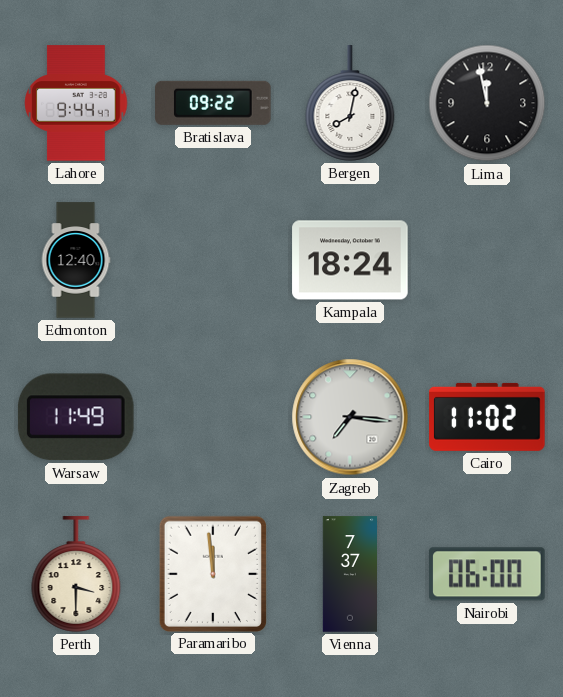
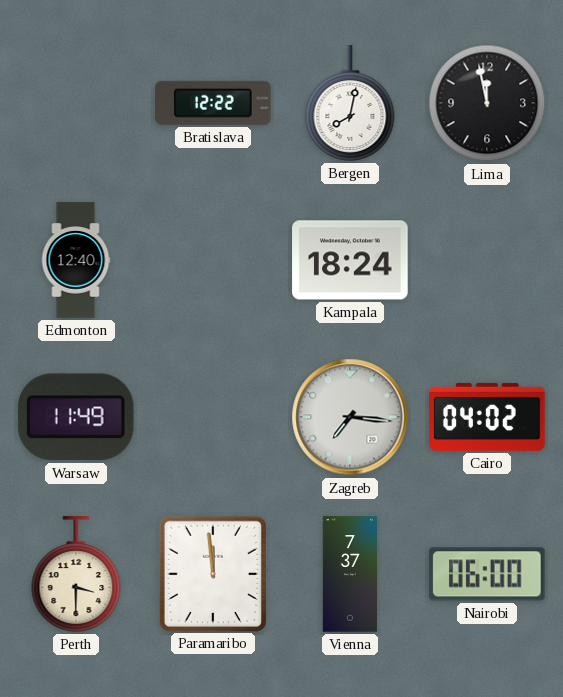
Lahore: 9:44 -> none (76, 103)
Bratislava: 09:22 -> 12:22 (213, 103)
Cairo: 11:02 -> 04:02 (487, 417)
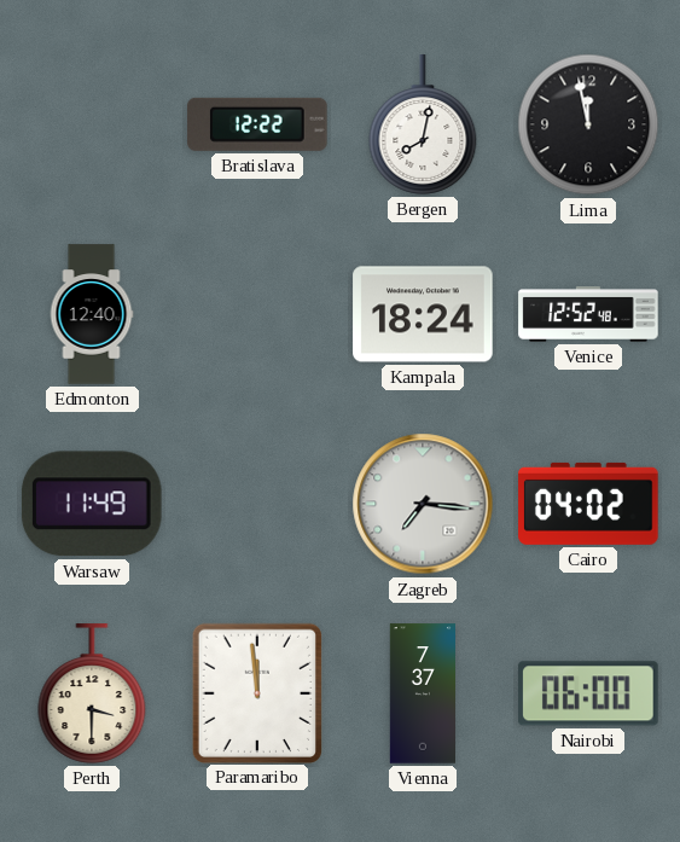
Venice: none -> 12:52 (588, 314)
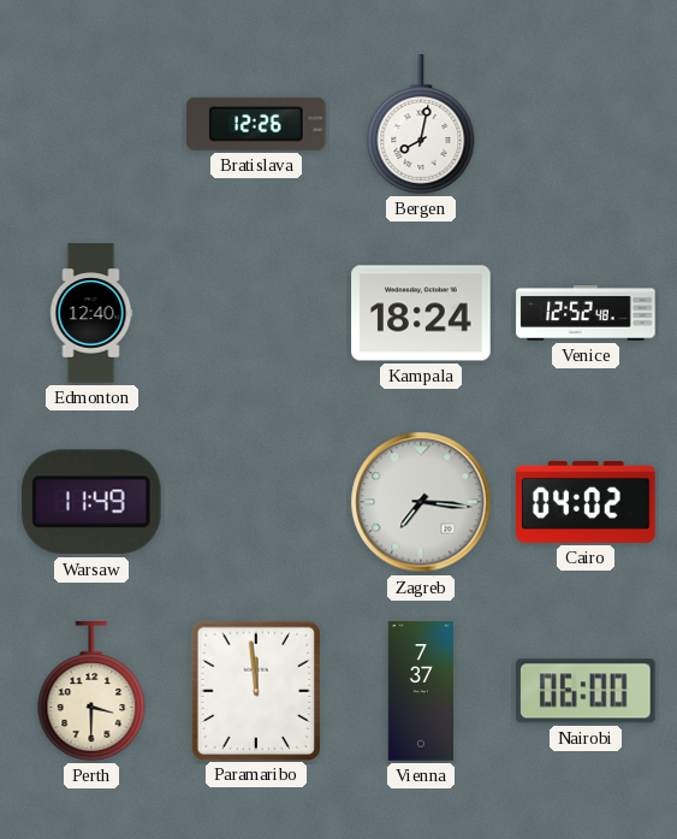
Bratislava: 12:22 -> 12:26 (256, 124)
Lima: 11:58 -> none (588, 124)
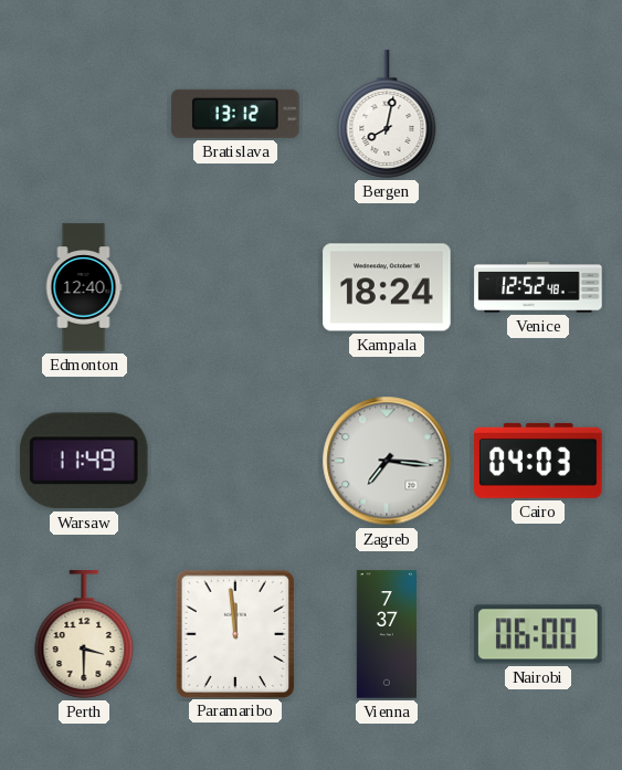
Bratislava: 12:26 -> 13:12 (235, 114)
Cairo: 04:02 -> 04:03 (538, 461)
